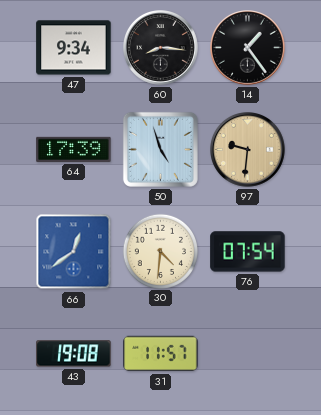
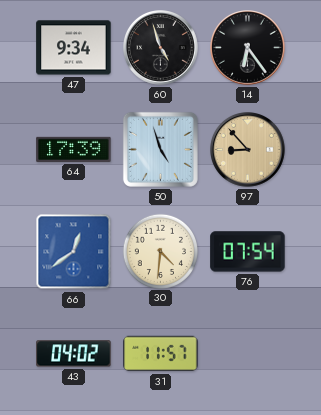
60: 8:16 -> 4:57 (161, 48)
14: 1:24 -> 6:24 (248, 48)
97: 9:31 -> 8:53 (248, 150)
43: 19:08 -> 04:02 (74, 354)
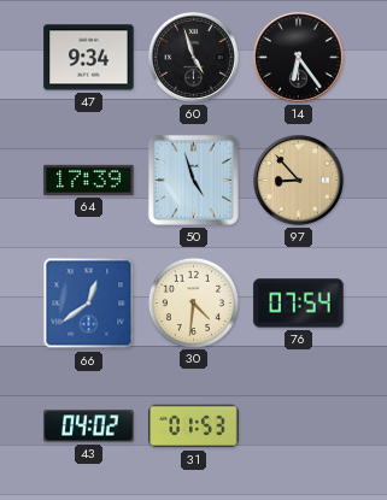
31: 11:57 -> 01:53 (194, 427)
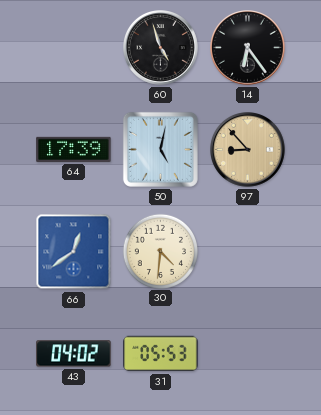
47: 9:34 -> none (89, 58)
50: 4:57 -> 5:02 (160, 149)
76: 07:54 -> none (299, 304)
31: 01:53 -> 05:53 (161, 354)
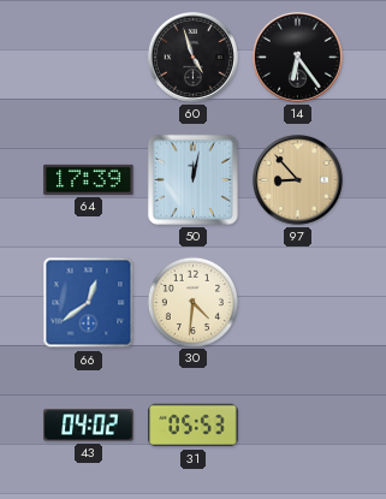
50: 5:02 -> 12:02 (192, 179)
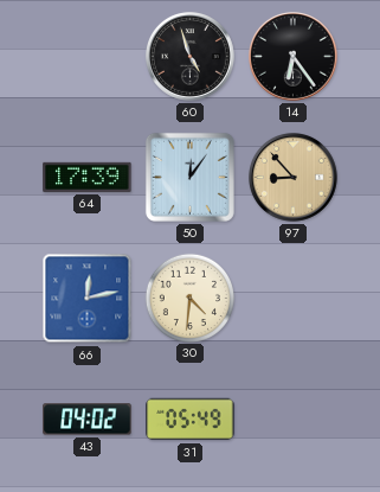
50: 12:02 -> 12:06 (189, 177)
66: 12:39 -> 12:13 (88, 299)
31: 05:53 -> 05:49 (191, 420)
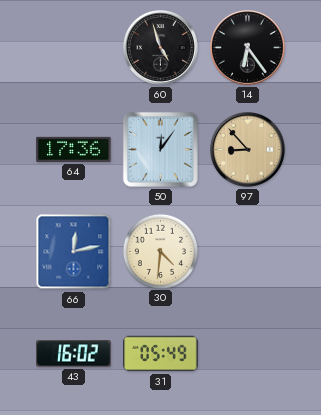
64: 17:39 -> 17:36 (74, 149)
43: 04:02 -> 16:02 (74, 354)
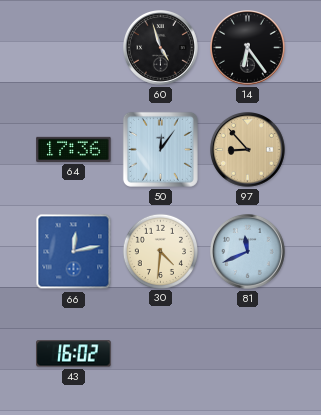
81: none -> 11:41 (248, 252)
31: 05:49 -> none (161, 354)
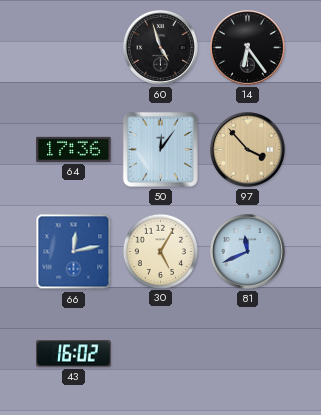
97: 8:53 -> 3:53 (248, 150)
30: 4:31 -> 5:05 (160, 251)
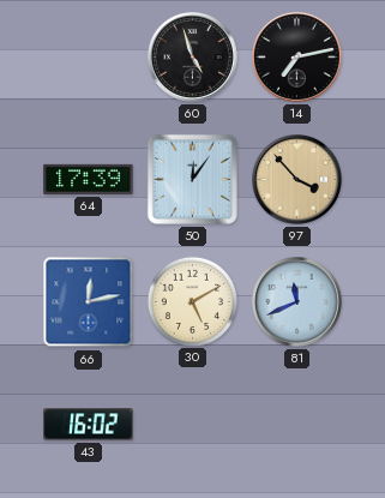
14: 6:24 -> 7:13 (297, 58)
64: 17:36 -> 17:39 (89, 179)
30: 5:05 -> 5:10 (192, 301)
